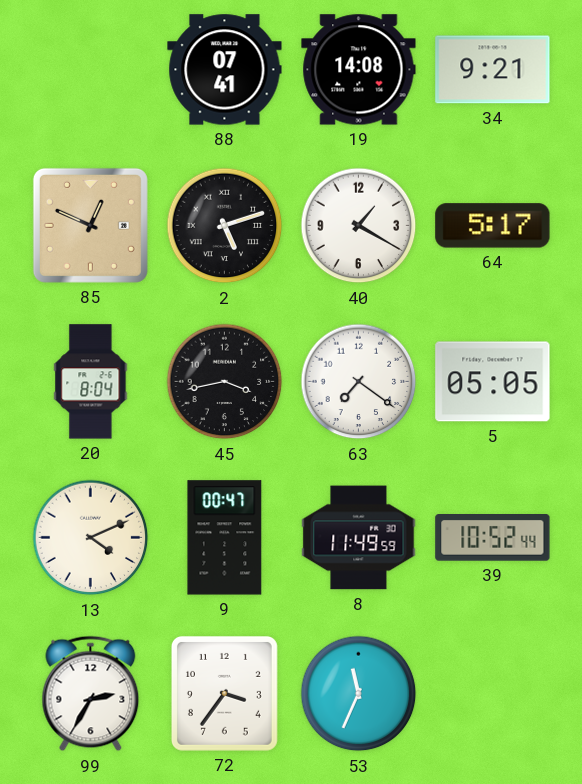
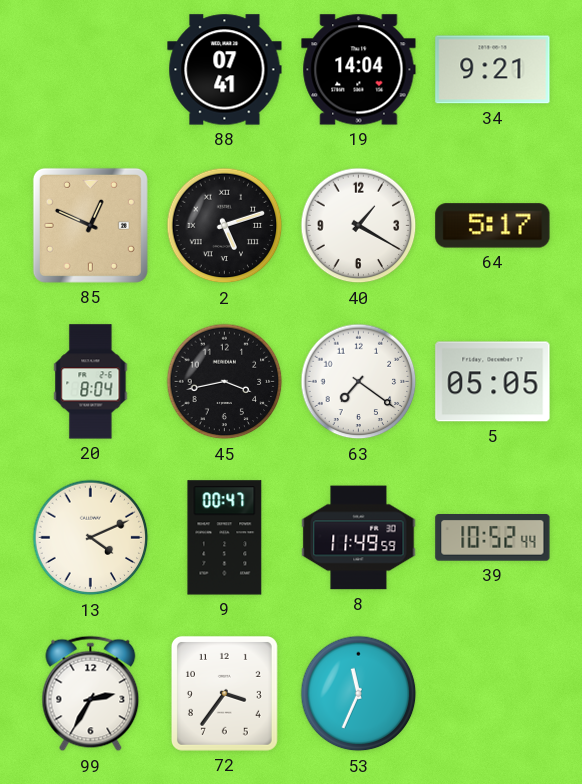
19: 14:08 -> 14:04 (359, 70)
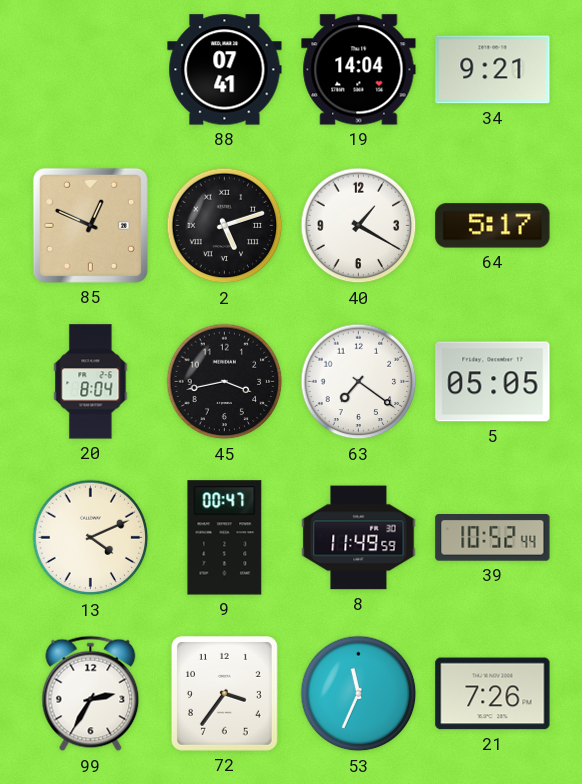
21: none -> 7:26 (493, 694)
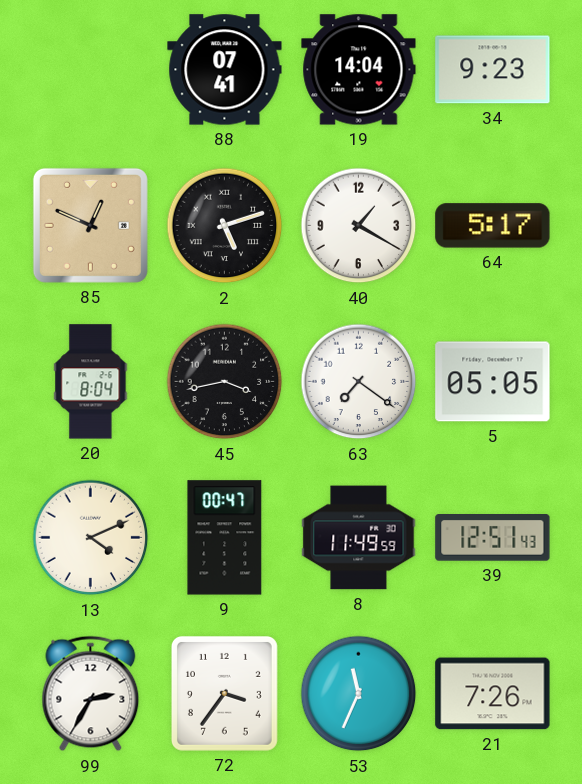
34: 9:21 -> 9:23 (493, 70)
39: 10:52 -> 12:51 (493, 538)
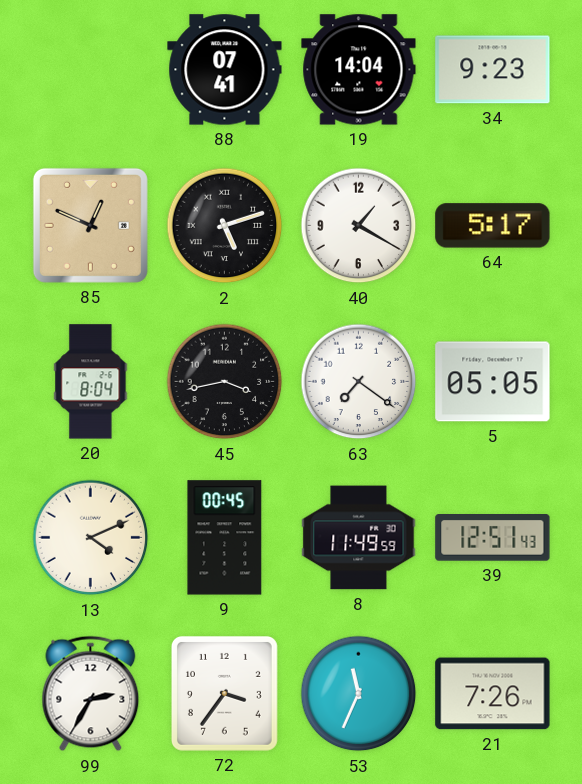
9: 00:47 -> 00:45 (225, 538)
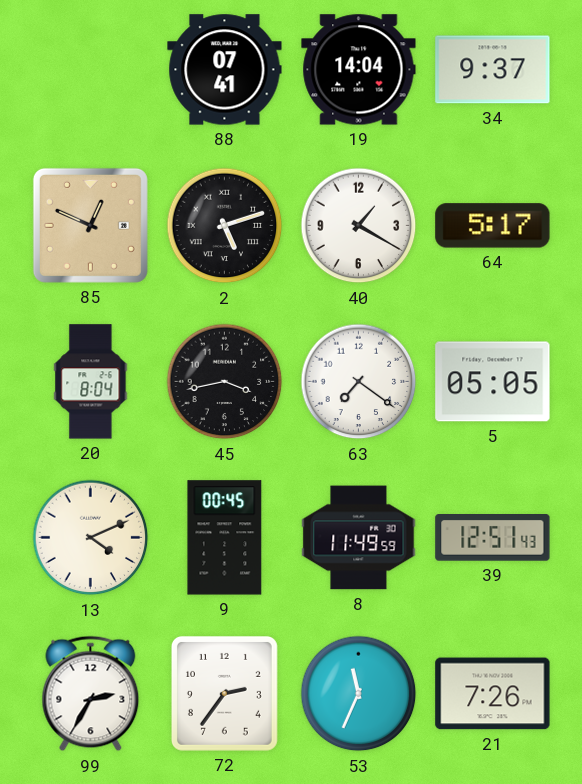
34: 9:23 -> 9:37 (493, 70)
72: 3:36 -> 2:36 (224, 693)
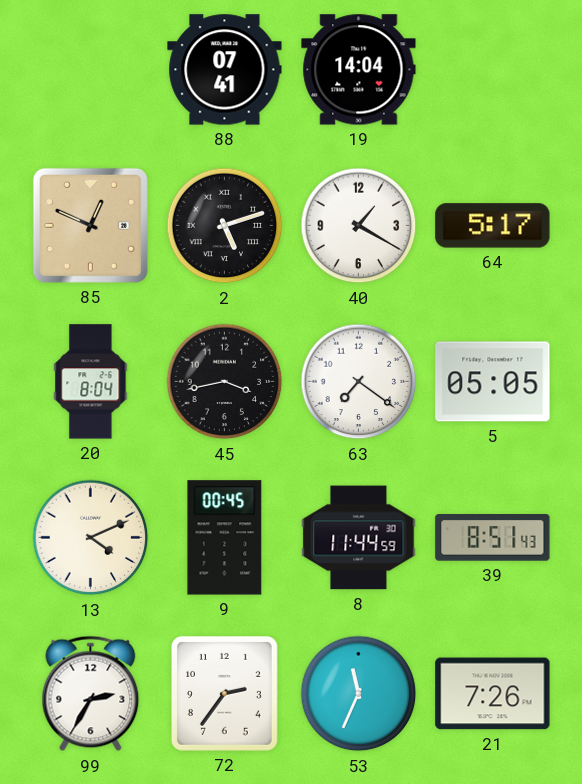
34: 9:37 -> none (493, 70)
8: 11:49 -> 11:44 (359, 538)
39: 12:51 -> 8:51 (493, 538)
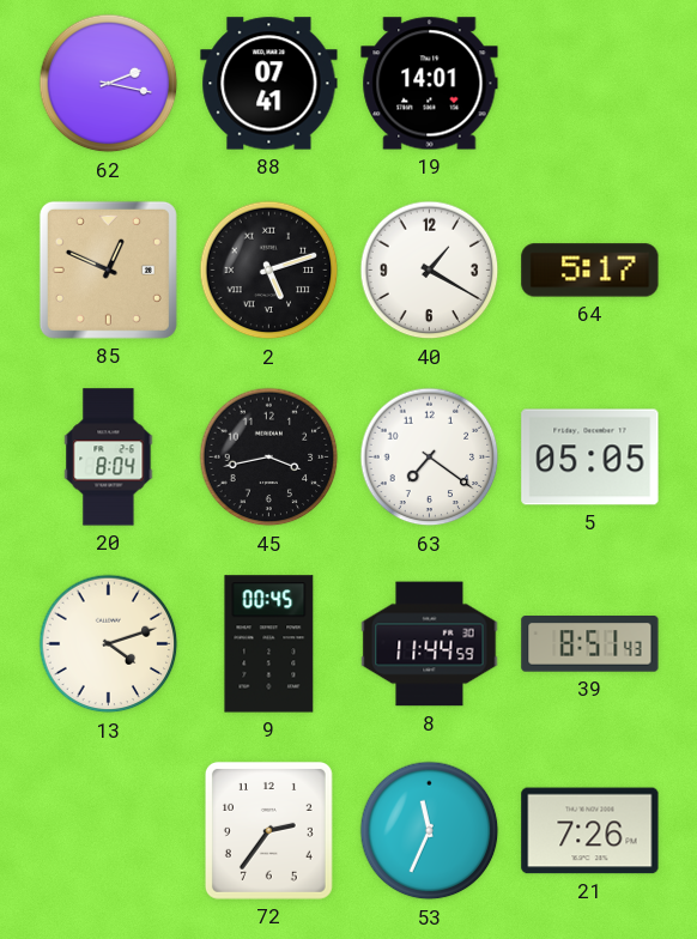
62: none -> 2:17 (109, 84)
19: 14:04 -> 14:01 (430, 84)
13: 4:11 -> 4:12 (109, 644)
99: 2:35 -> none (91, 694)
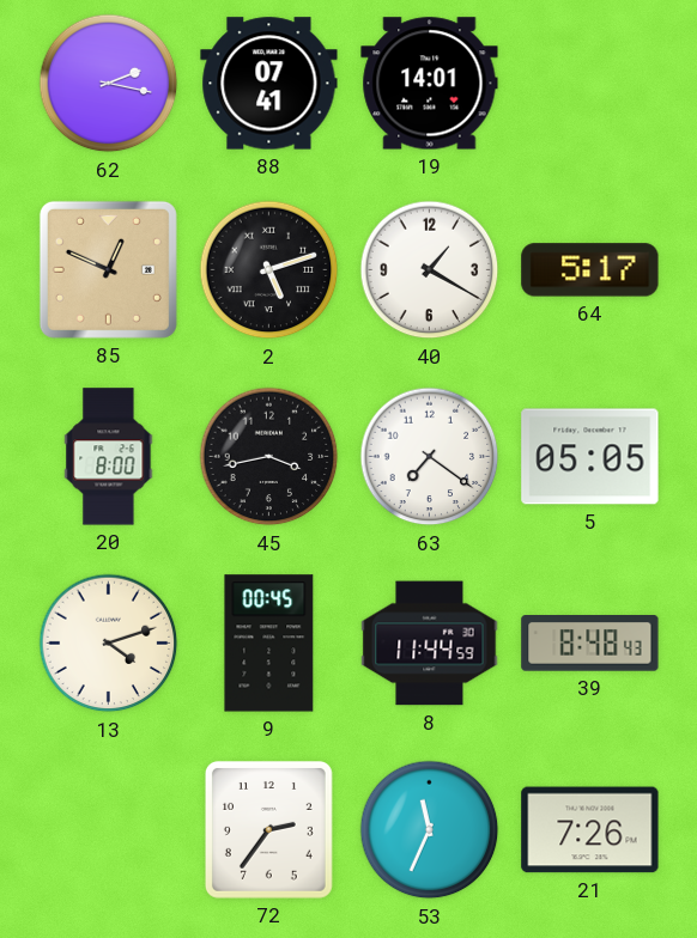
20: 8:04 -> 8:00 (109, 457)
39: 8:51 -> 8:48 (590, 644)
